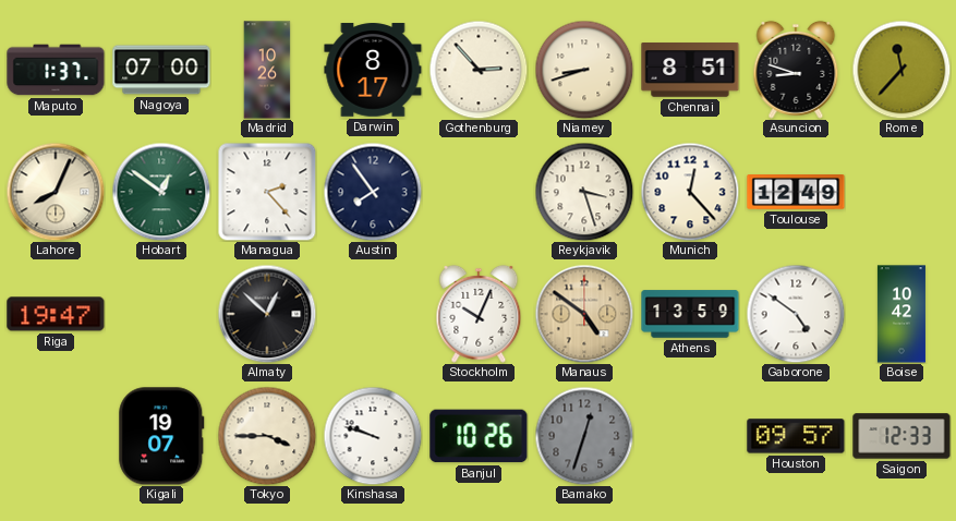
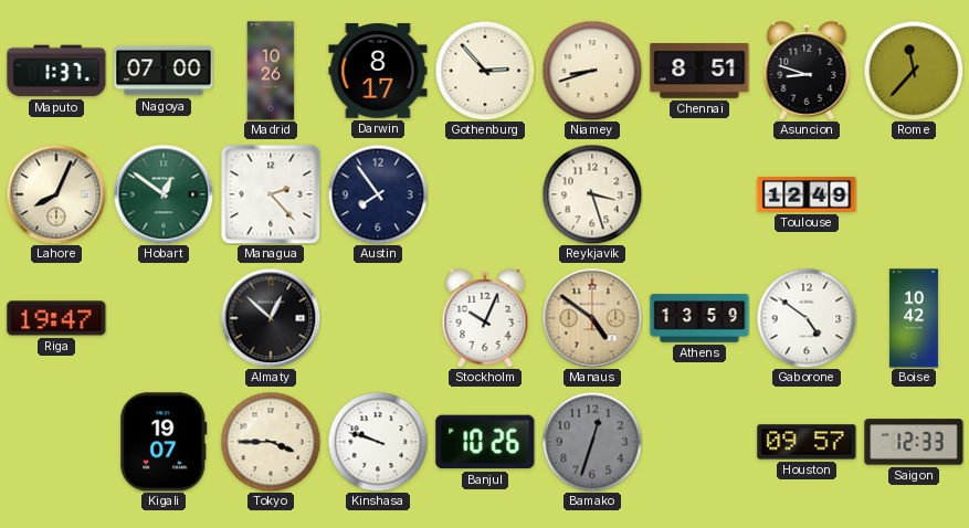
Munich: 12:23 -> none (690, 192)
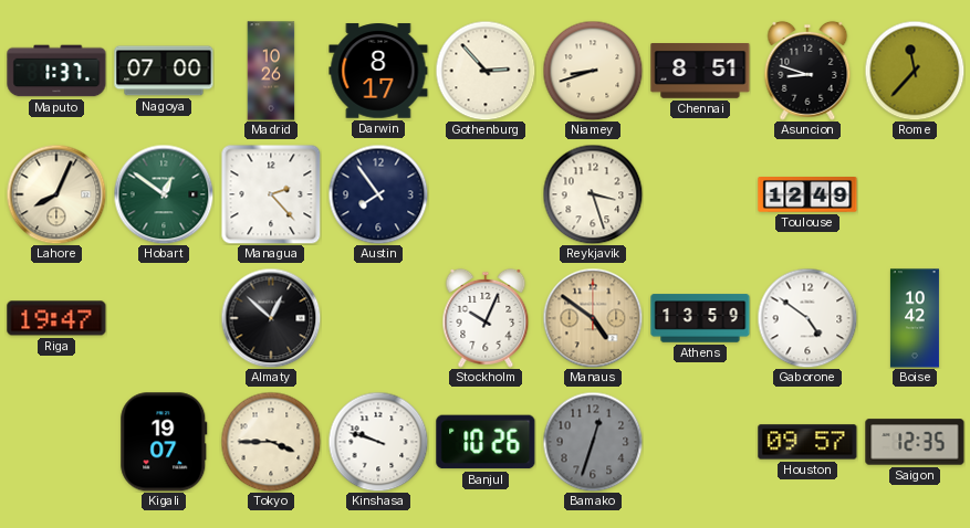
Saigon: 12:33 -> 12:35 (915, 442)
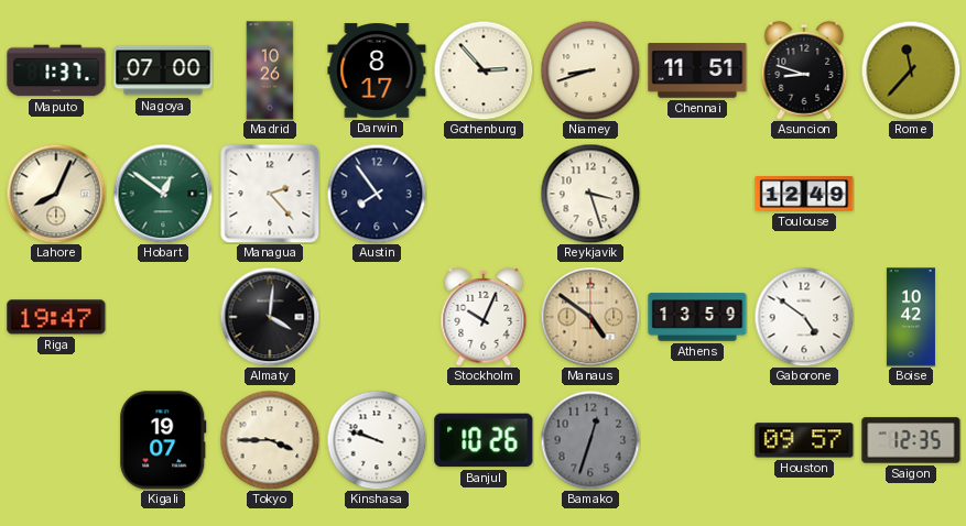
Chennai: 8:51 -> 11:51 (697, 72)
Almaty: 12:52 -> 4:01 (270, 317)
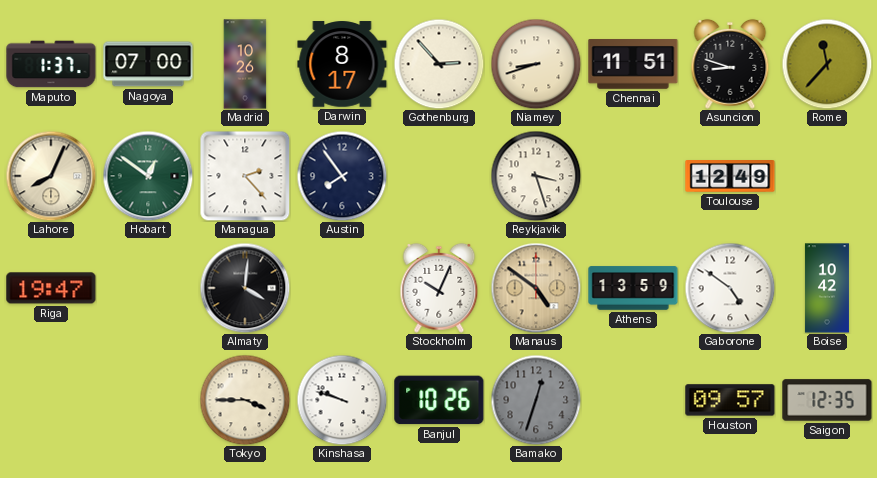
Kigali: 19:07 -> none (163, 440)
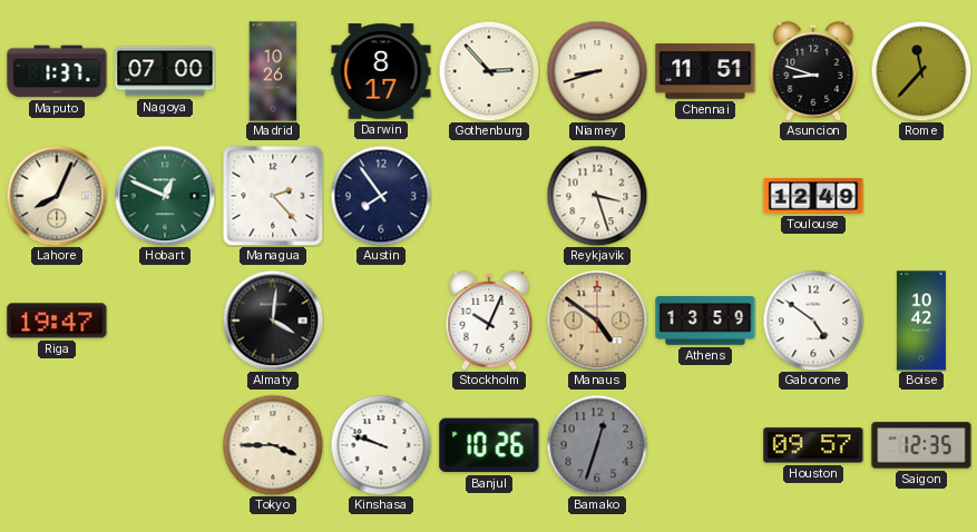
Hobart: 12:51 -> 12:49 (165, 196)
